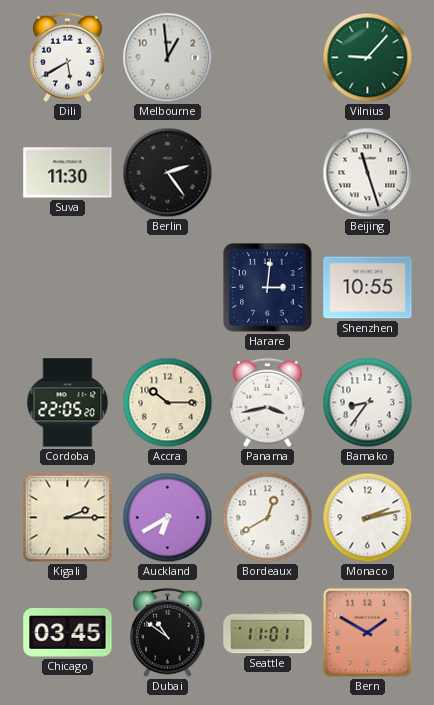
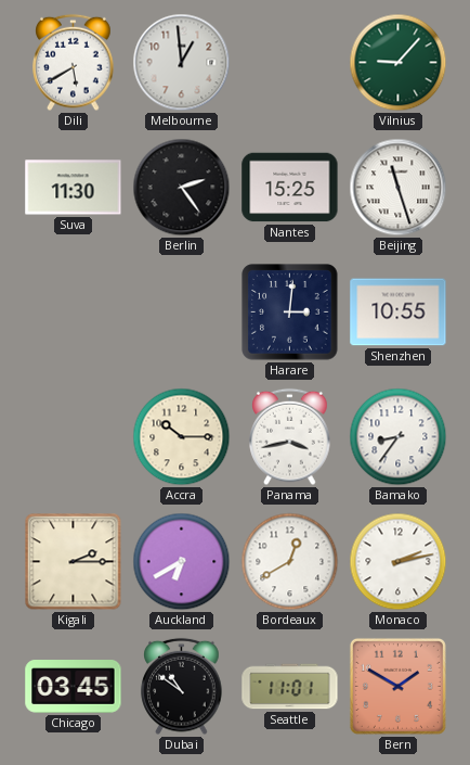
Nantes: none -> 15:25 (290, 188)
Cordoba: 22:05 -> none (68, 403)
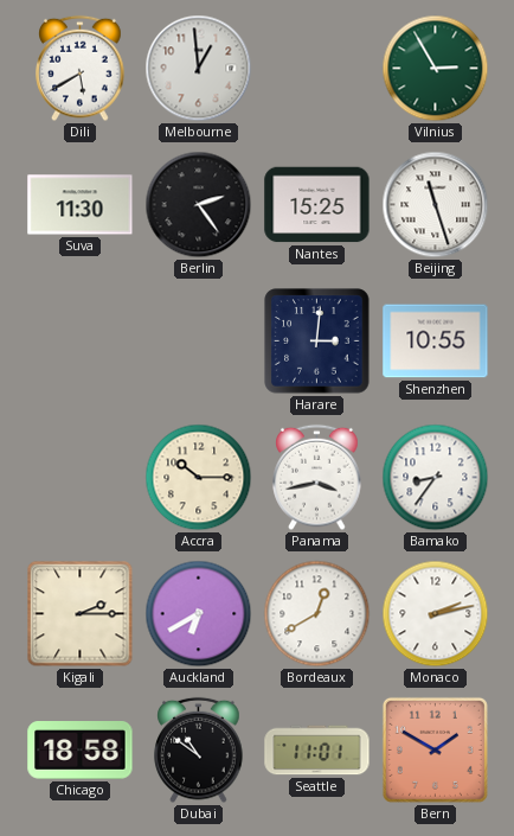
Vilnius: 9:07 -> 2:55 (436, 69)
Chicago: 03:45 -> 18:58 (81, 751)
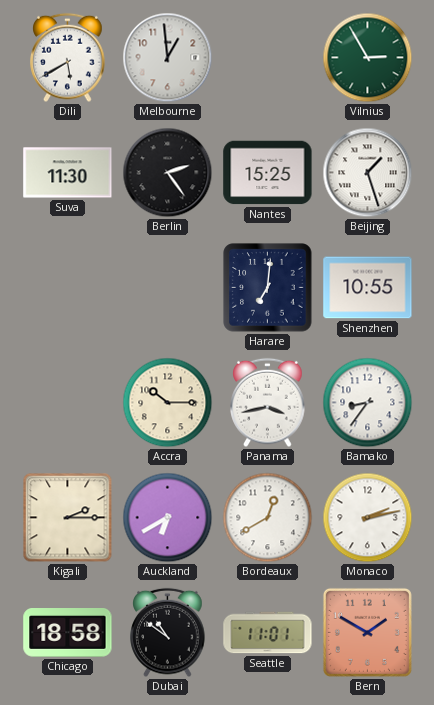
Beijing: 11:27 -> 1:27 (368, 173)
Harare: 3:01 -> 7:01 (268, 288)
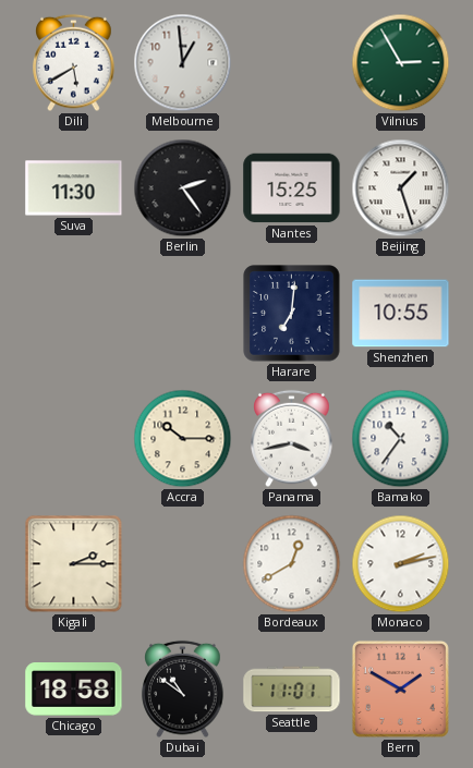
Bamako: 8:36 -> 10:36 (401, 439)
Auckland: 6:40 -> none (168, 518)
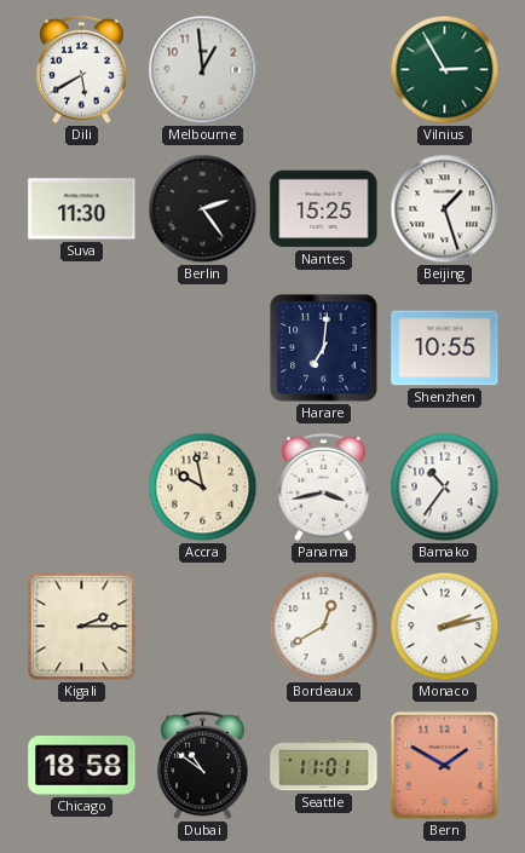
Accra: 10:15 -> 9:58 (203, 488)
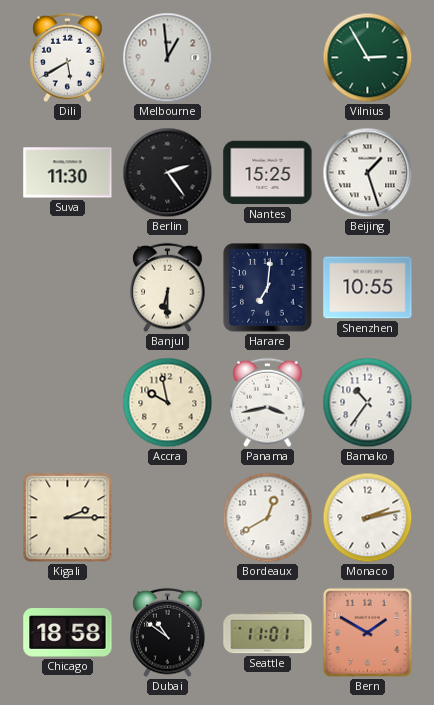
Banjul: none -> 6:30 (168, 288)
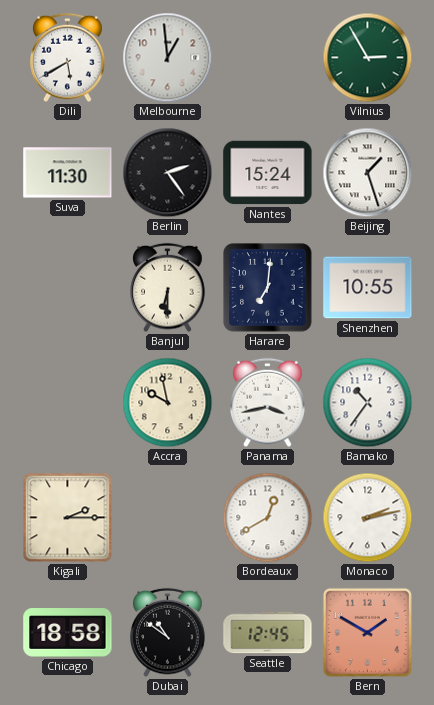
Nantes: 15:25 -> 15:24 (268, 173)
Seattle: 11:01 -> 12:45 (268, 633)
